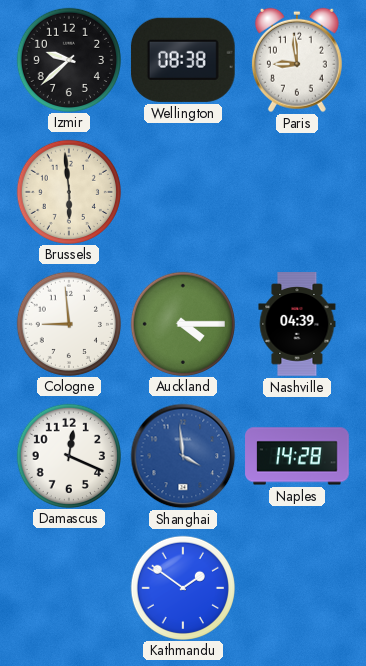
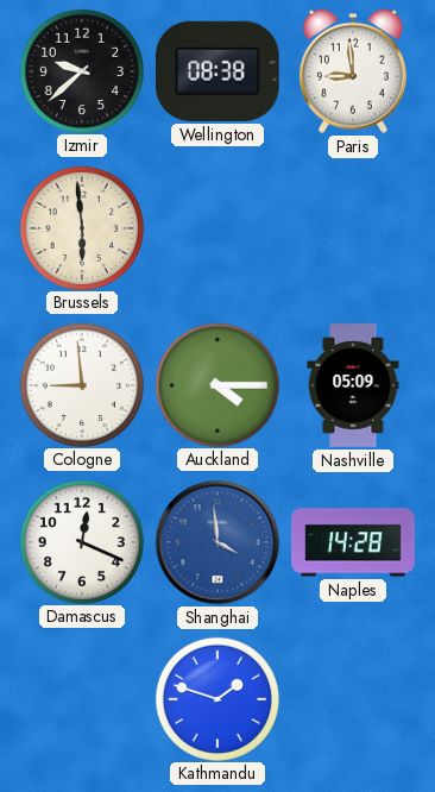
Nashville: 04:39 -> 05:09 (353, 385)
Kathmandu: 1:51 -> 1:48 (216, 698)
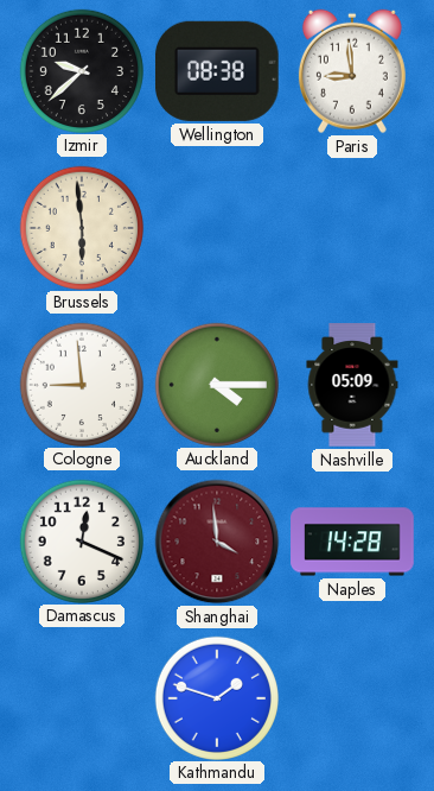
Shanghai dial: blue -> burgundy (217, 542)
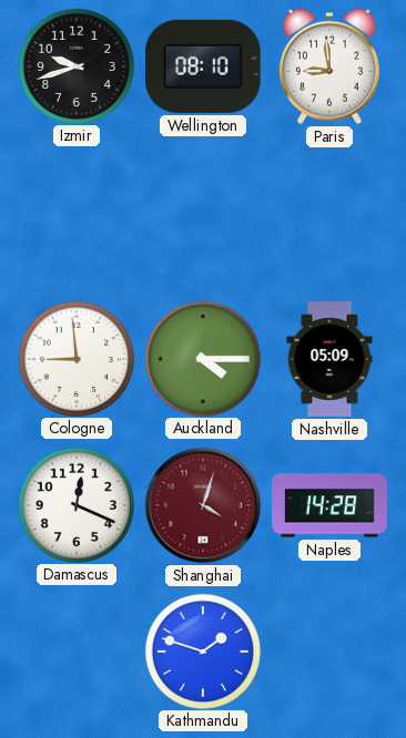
Izmir: 9:38 -> 9:42 (75, 65)
Wellington: 08:38 -> 08:10 (203, 66)
Brussels: 5:59 -> none (81, 227)
Shanghai: 3:59 -> 4:03 (203, 505)
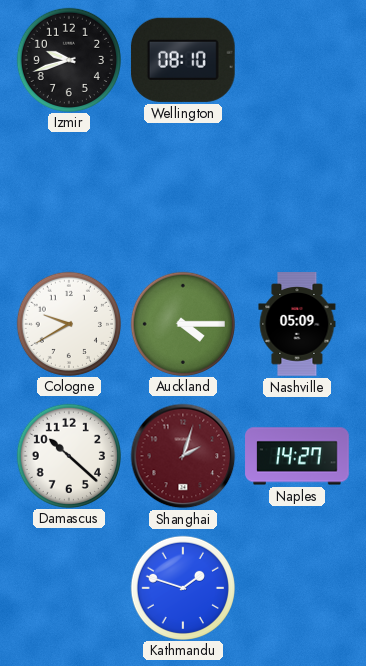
Paris: 8:59 -> none (329, 66)
Cologne: 8:59 -> 9:40 (68, 323)
Damascus: 12:19 -> 10:22 (68, 455)
Shanghai: 4:03 -> 2:03 (183, 456)
Naples: 14:28 -> 14:27 (297, 456)
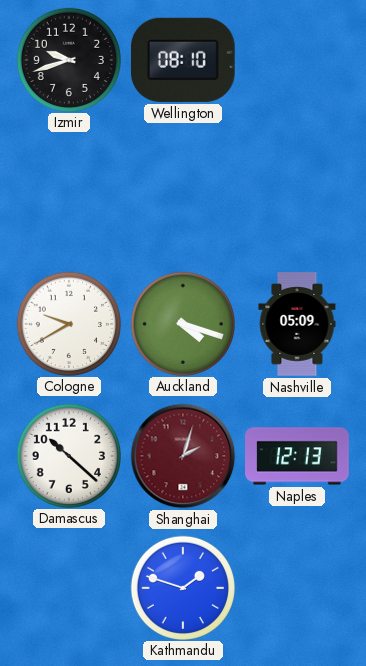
Auckland: 4:15 -> 4:18 (182, 323)
Naples: 14:27 -> 12:13 (297, 456)
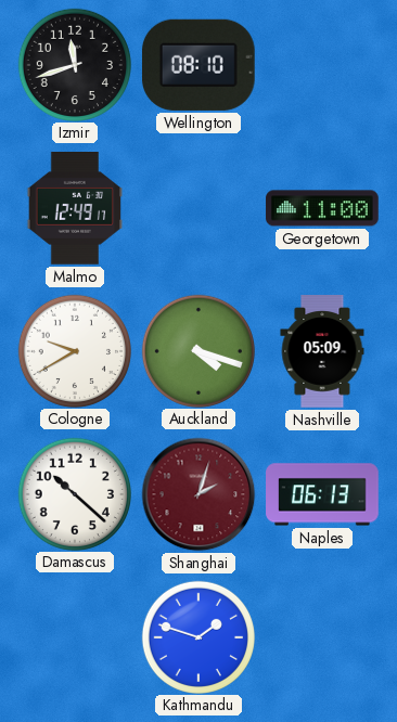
Izmir: 9:42 -> 11:42 (74, 64)
Malmo: none -> 12:49 (74, 209)
Georgetown: none -> 11:00 (322, 208)
Naples: 12:13 -> 06:13 (322, 494)
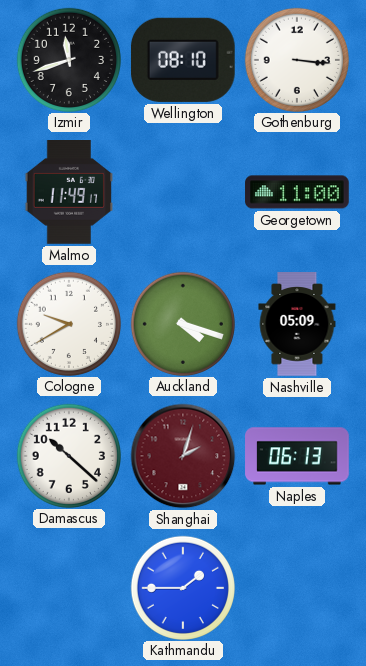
Gothenburg: none -> 3:16 (296, 59)
Malmo: 12:49 -> 11:49 (68, 193)
Kathmandu: 1:48 -> 1:45 (182, 587)
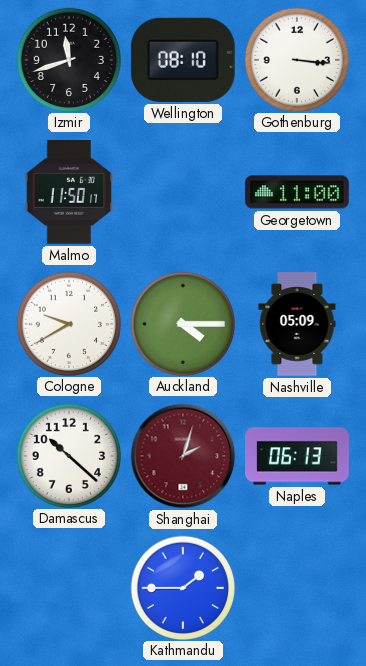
Malmo: 11:49 -> 11:50 (68, 193)
Auckland: 4:18 -> 4:15 (182, 323)
